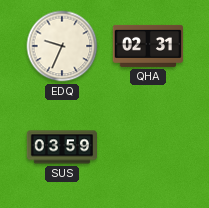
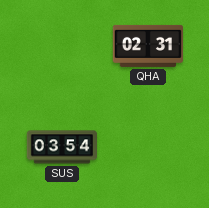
EDQ: 9:34 -> none (62, 46)
SUS: 03:59 -> 03:54 (61, 147)
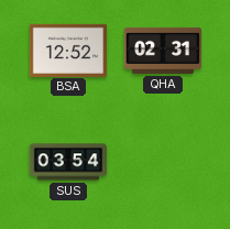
BSA: none -> 12:52 (67, 50)
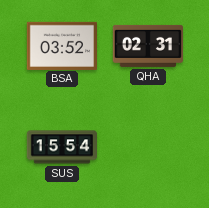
BSA: 12:52 -> 03:52 (61, 45)
SUS: 03:54 -> 15:54 (61, 147)
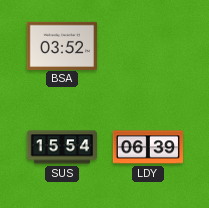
QHA: 02:31 -> none (147, 46)
LDY: none -> 06:39 (148, 147)
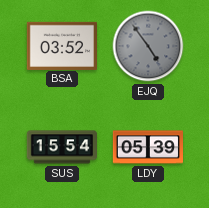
EJQ: none -> 4:54 (148, 46)
LDY: 06:39 -> 05:39 (148, 147)
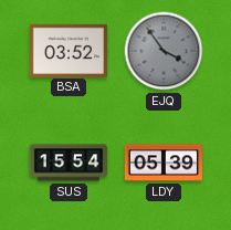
EJQ: 4:54 -> 3:54 (164, 51)
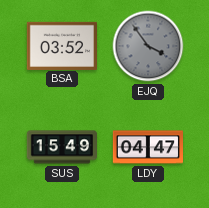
SUS: 15:54 -> 15:49 (61, 147)
LDY: 05:39 -> 04:47 (148, 147)
